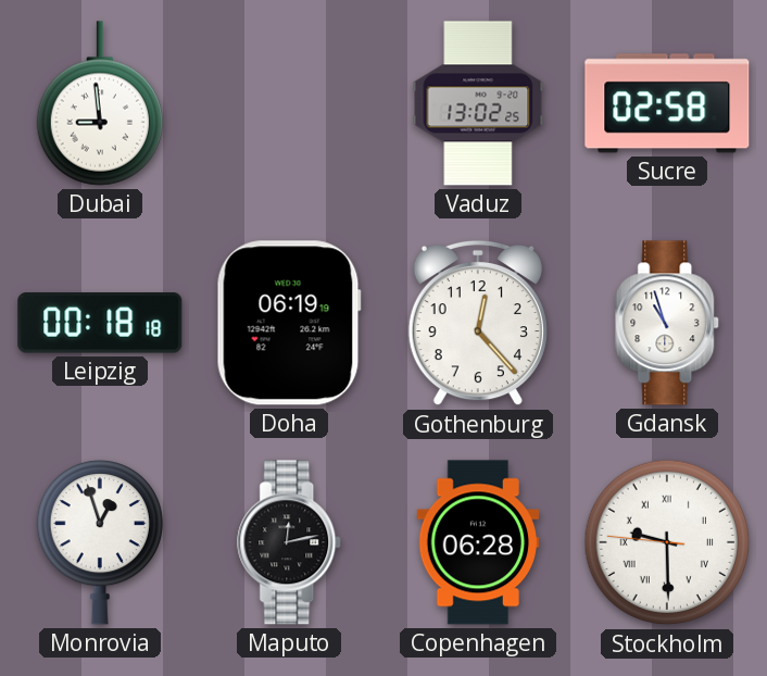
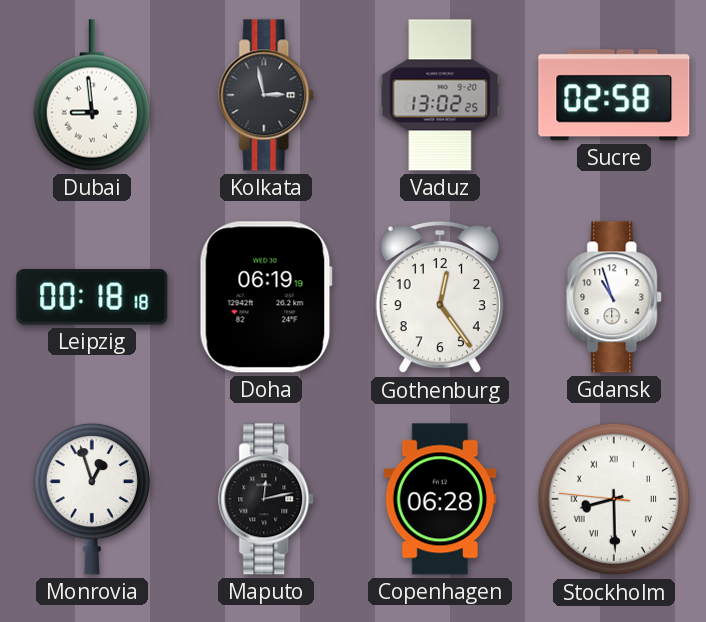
Kolkata: none -> 2:58 (267, 95)
Gothenburg: 12:23 -> 12:24 (440, 297)
Stockholm: 9:29 -> 8:29 (614, 499)
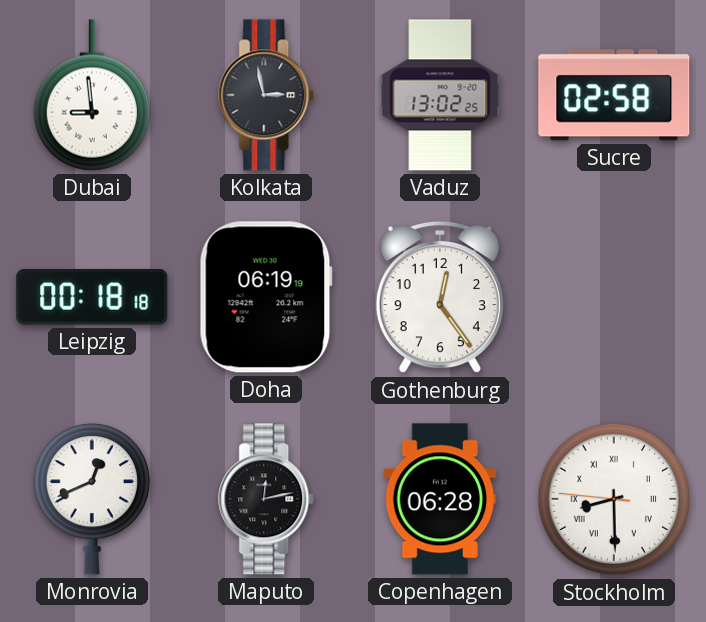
Gdansk: 10:57 -> none (615, 297)
Monrovia: 12:57 -> 12:41 (92, 499)
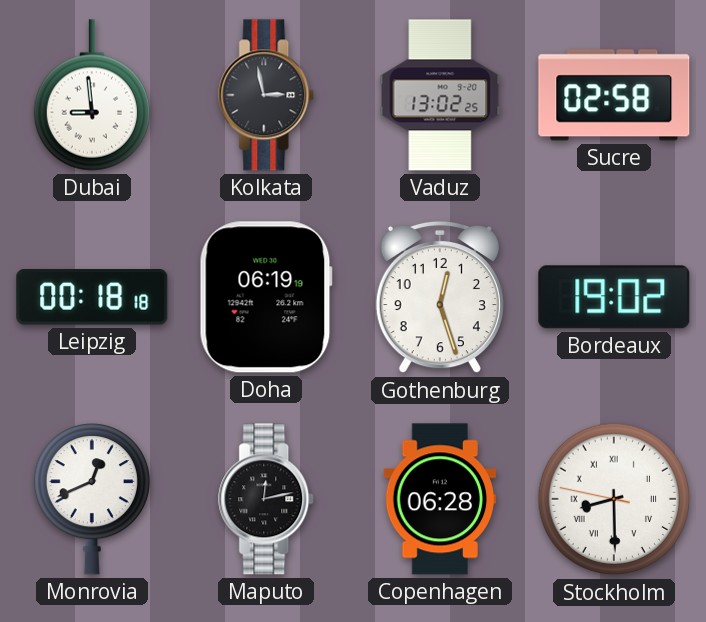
Gothenburg: 12:24 -> 12:27 (440, 297)
Bordeaux: none -> 19:02 (614, 297)
Stockholm: 8:29:46 -> 8:29:47 (614, 499)
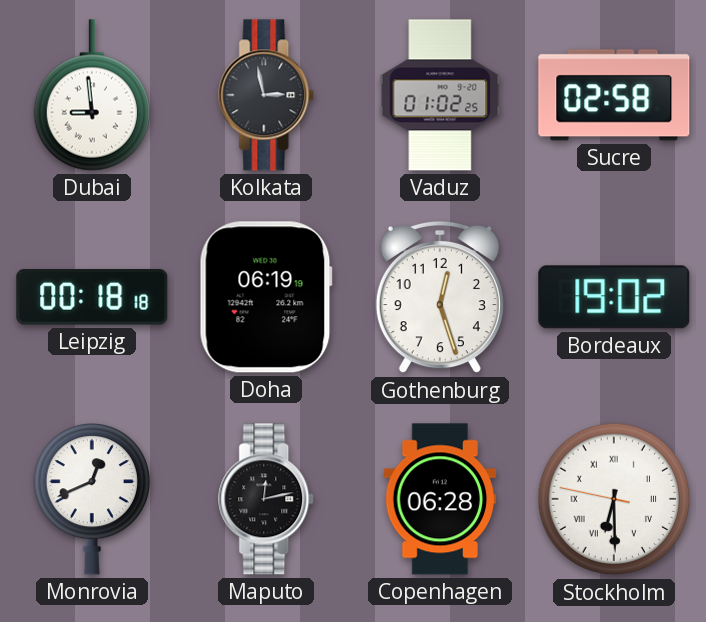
Vaduz: 13:02 -> 01:02 (440, 95)
Stockholm: 8:29 -> 6:29 (614, 499)
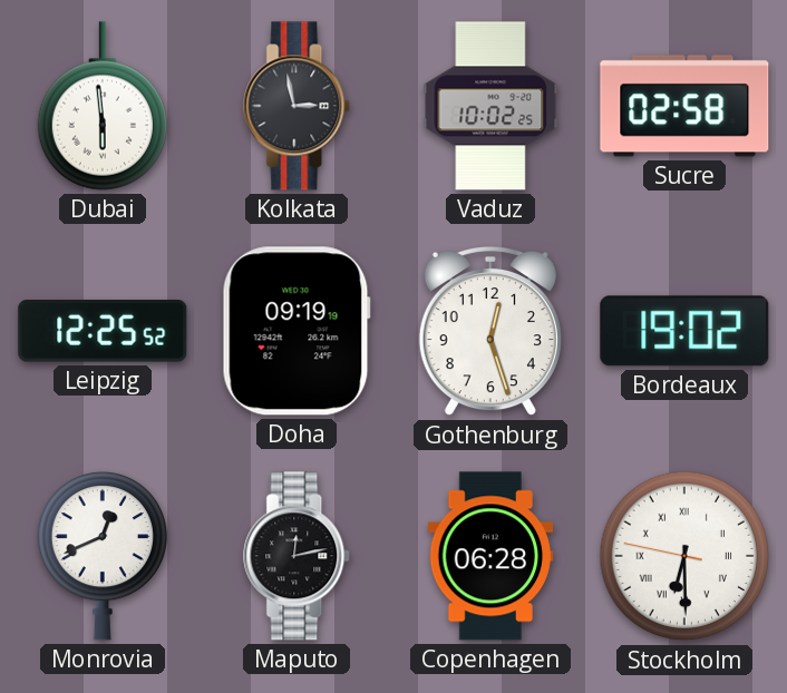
Dubai: 8:59 -> 5:59 (103, 106)
Vaduz: 01:02 -> 10:02 (490, 106)
Leipzig: 00:18 -> 12:25 (103, 332)
Doha: 06:19 -> 09:19 (297, 331)
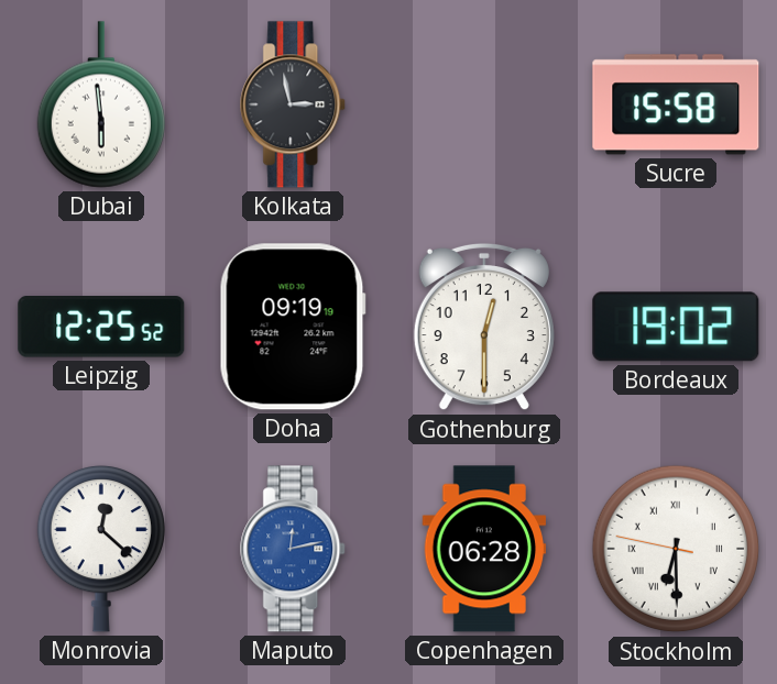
Vaduz: 10:02 -> none (490, 106)
Sucre: 02:58 -> 15:58 (676, 104)
Gothenburg: 12:27 -> 12:30 (484, 327)
Monrovia: 12:41 -> 12:22 (101, 549)
Maputo dial: black -> blue (294, 549)
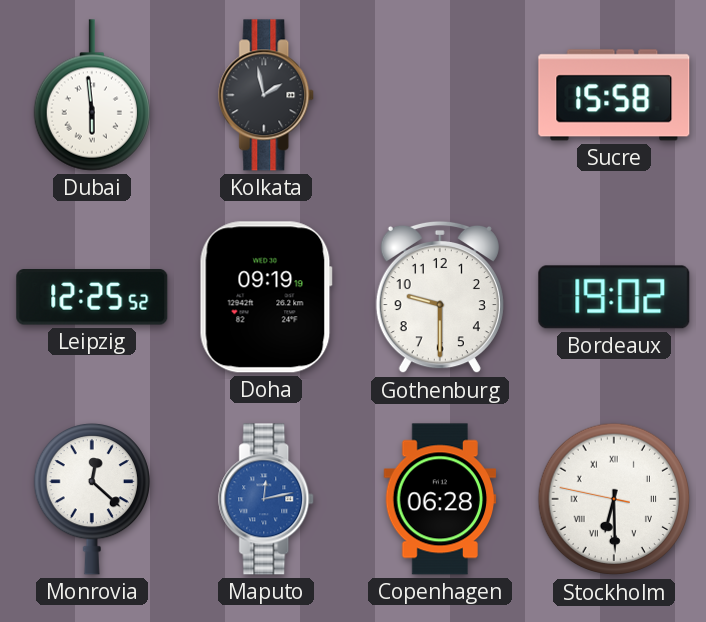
Kolkata: 2:58 -> 1:58 (267, 95)
Gothenburg: 12:30 -> 9:30 (440, 297)
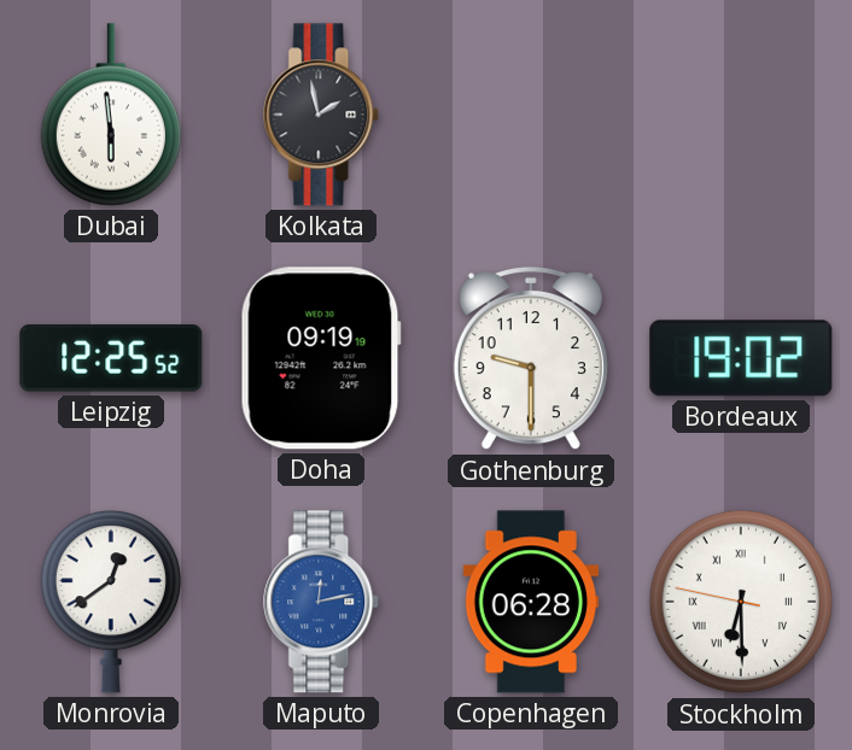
Sucre: 15:58 -> none (614, 95)
Monrovia: 12:22 -> 12:39 (111, 602)
